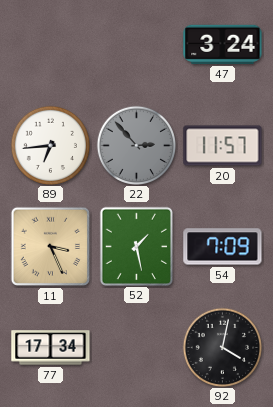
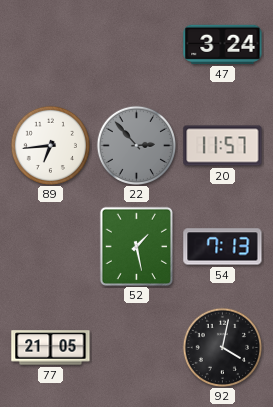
11: 3:26 -> none (50, 246)
54: 7:09 -> 7:13 (223, 247)
77: 17:34 -> 21:05 (51, 348)
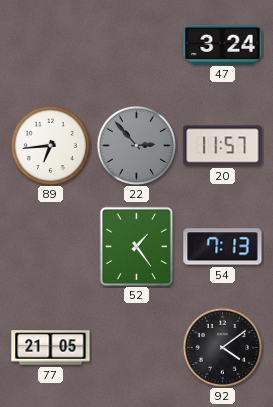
52: 1:28 -> 1:24 (136, 246)
92: 4:02 -> 4:09 (222, 347)
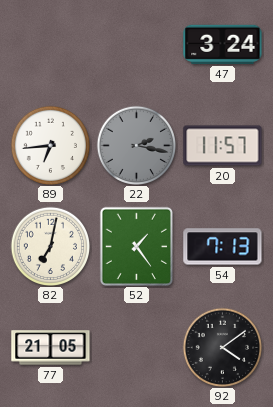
22: 2:53 -> 2:17 (136, 145)
82: none -> 7:02 (50, 246)
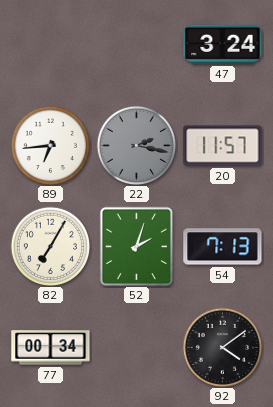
82: 7:02 -> 7:05 (50, 246)
52: 1:24 -> 2:03 (136, 246)
77: 21:05 -> 00:34 (51, 348)
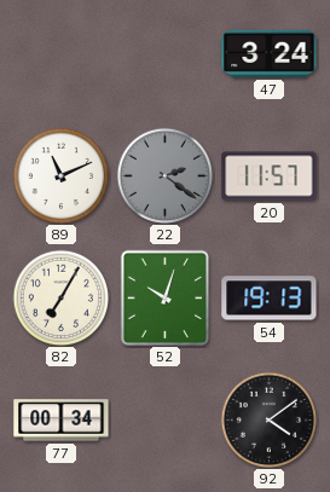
89: 6:44 -> 11:11 (60, 175)
22: 2:17 -> 2:21 (164, 175)
52: 2:03 -> 10:03 (164, 297)
54: 7:13 -> 19:13 (270, 299)
